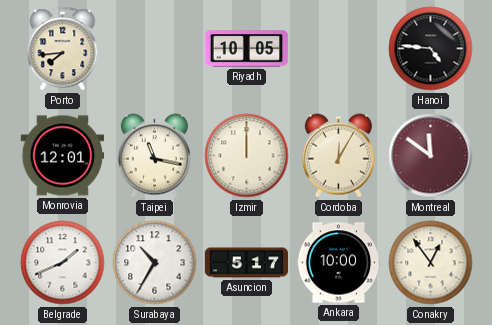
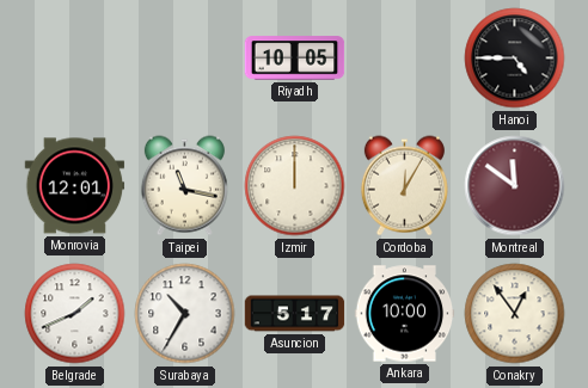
Porto: 7:44 -> none (63, 49)
Hanoi: 4:46 -> 4:45 (515, 58)
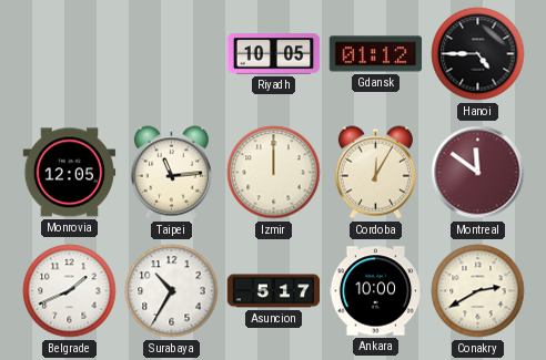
Gdansk: none -> 01:12 (376, 54)
Monrovia: 12:01 -> 12:05 (70, 173)
Taipei: 11:17 -> 11:14 (171, 173)
Conakry: 12:54 -> 2:40 (478, 291)
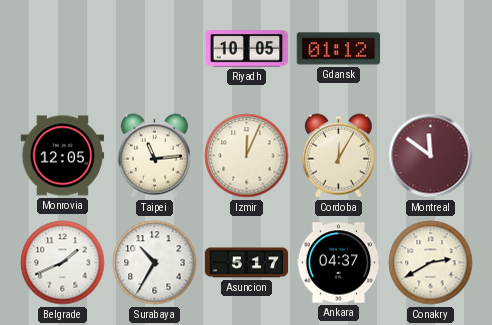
Hanoi: 4:45 -> none (478, 54)
Izmir: 12:00 -> 12:04 (247, 156)
Ankara: 10:00 -> 04:37 (339, 263)
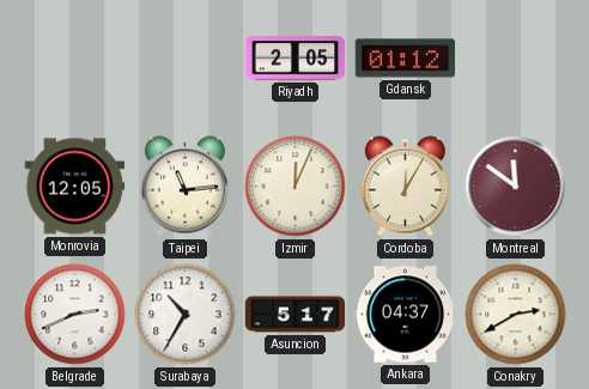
Riyadh: 10:05 -> 2:05 (296, 59)
Belgrade: 1:41 -> 2:41 (75, 315)
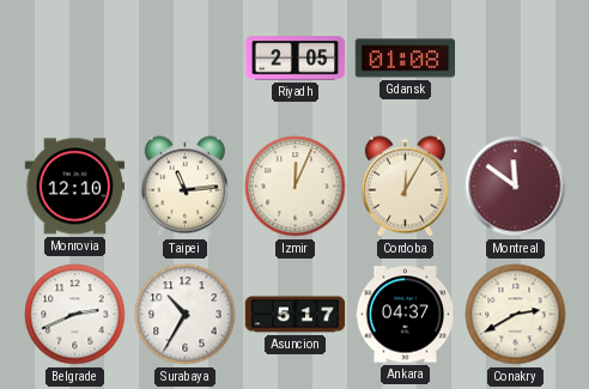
Gdansk: 01:12 -> 01:08 (406, 59)
Monrovia: 12:05 -> 12:10 (75, 187)
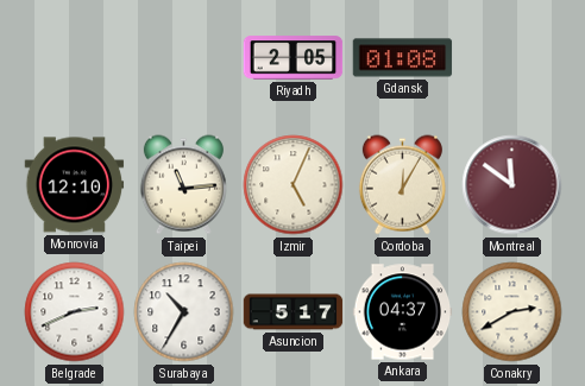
Izmir: 12:04 -> 5:04 (294, 185)
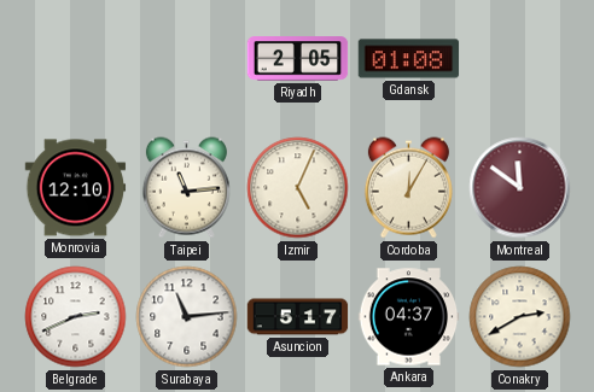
Surabaya: 10:35 -> 11:14 (187, 317)
